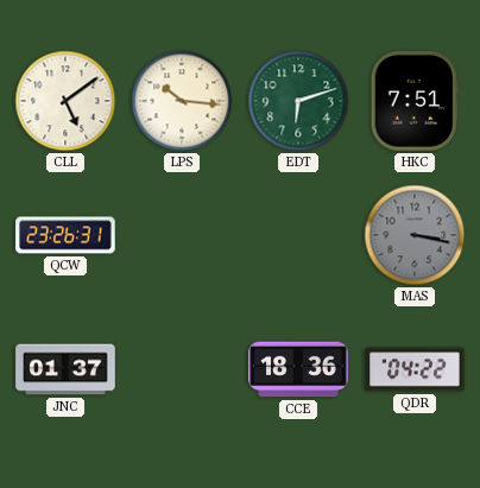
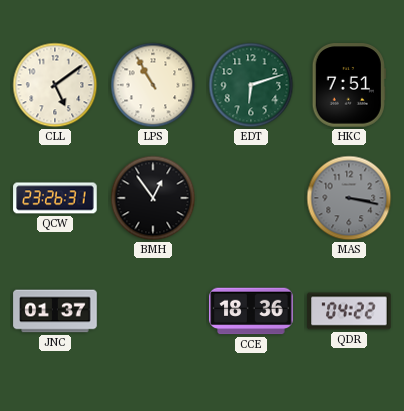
LPS: 10:16 -> 10:55 (153, 85)
BMH: none -> 12:54 (153, 198)
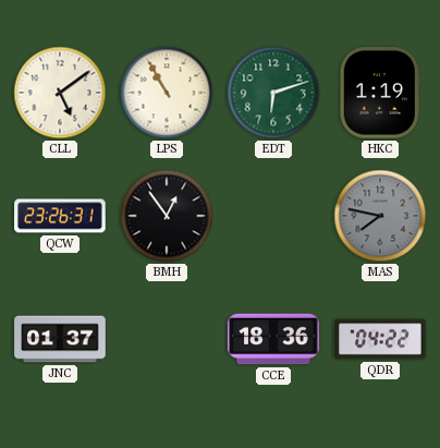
HKC: 7:51 -> 1:19 (380, 93)
MAS: 3:17 -> 7:47 (380, 216)
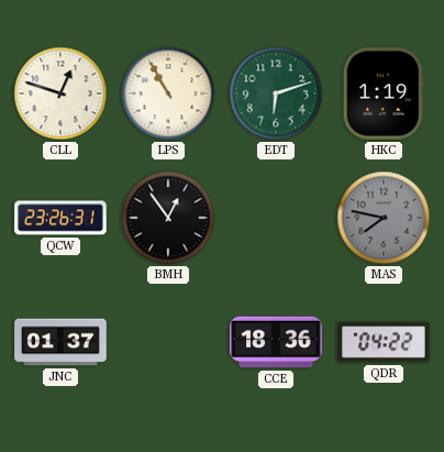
CLL: 5:09 -> 12:48 (60, 93)
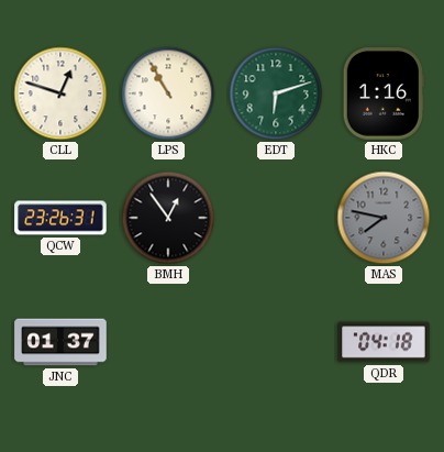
HKC: 1:19 -> 1:16 (384, 93)
CCE: 18:36 -> none (276, 342)
QDR: 04:22 -> 04:18 (384, 342)
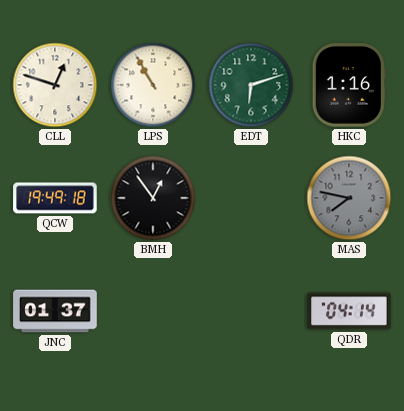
QCW: 23:26 -> 19:49 (55, 198)
QDR: 04:18 -> 04:14 (349, 311)
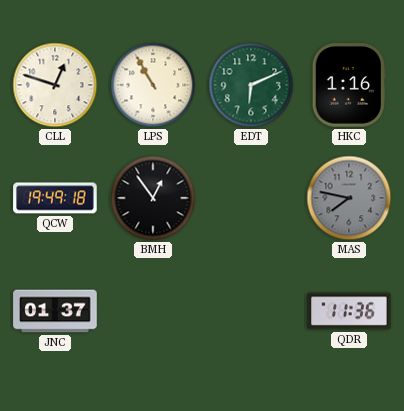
EDT: 6:12 -> 6:11 (251, 85)
QDR: 04:14 -> 11:36 (349, 311)
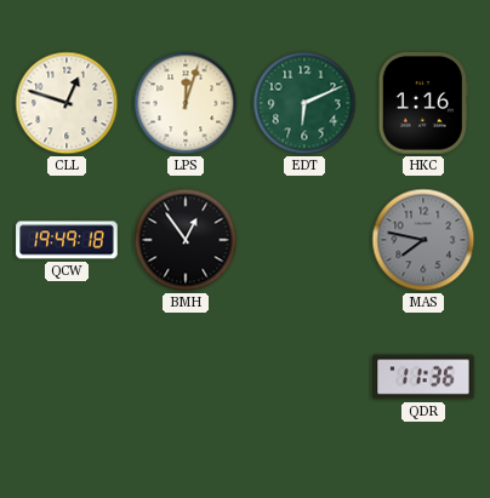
LPS: 10:55 -> 12:03 (186, 103)
JNC: 01:37 -> none (55, 311)
